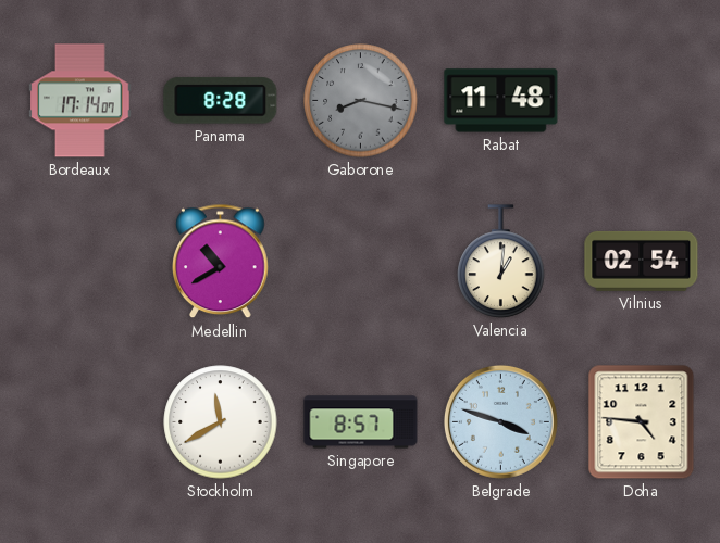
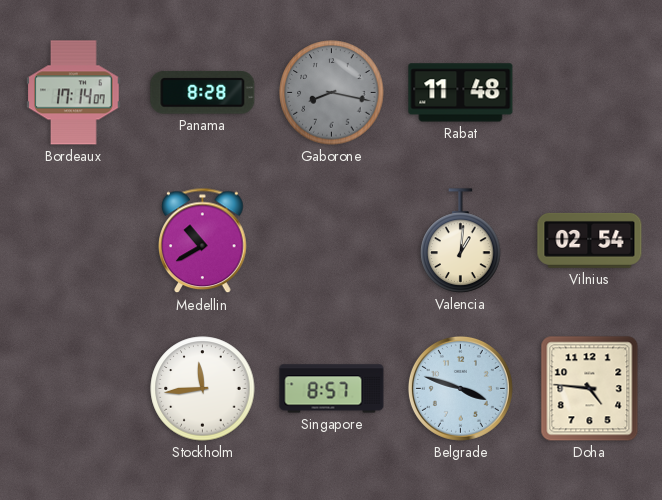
Stockholm: 11:40 -> 11:44 (203, 389)
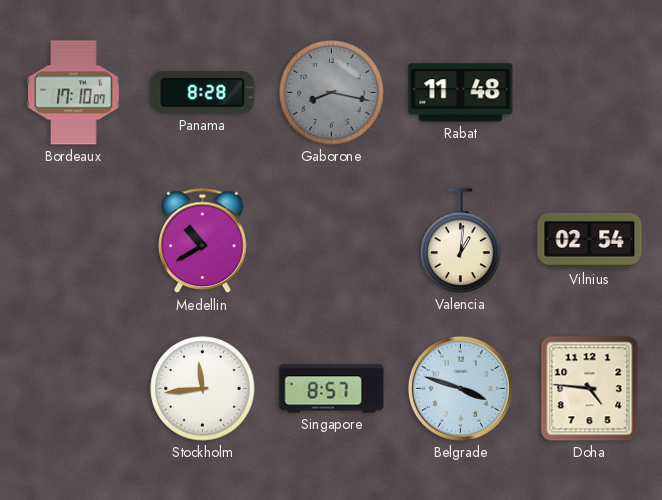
Bordeaux: 17:14 -> 17:10 (74, 93)
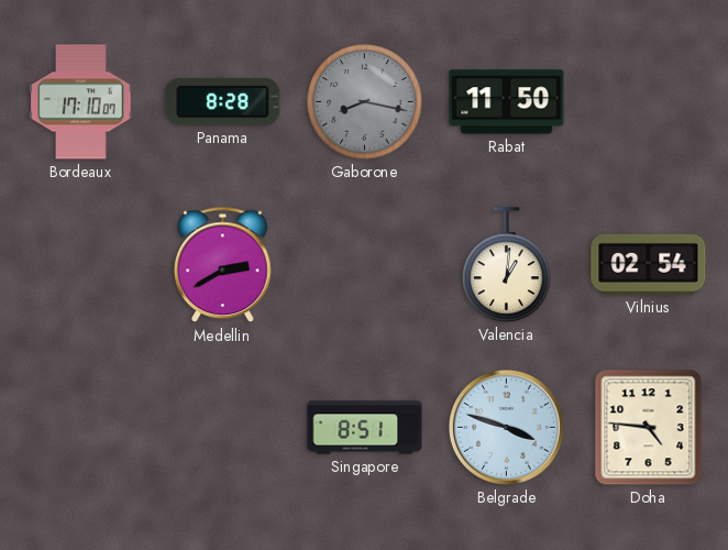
Rabat: 11:48 -> 11:50 (507, 102)
Medellin: 10:40 -> 2:40 (223, 265)
Stockholm: 11:44 -> none (203, 389)
Singapore: 8:57 -> 8:51 (365, 428)
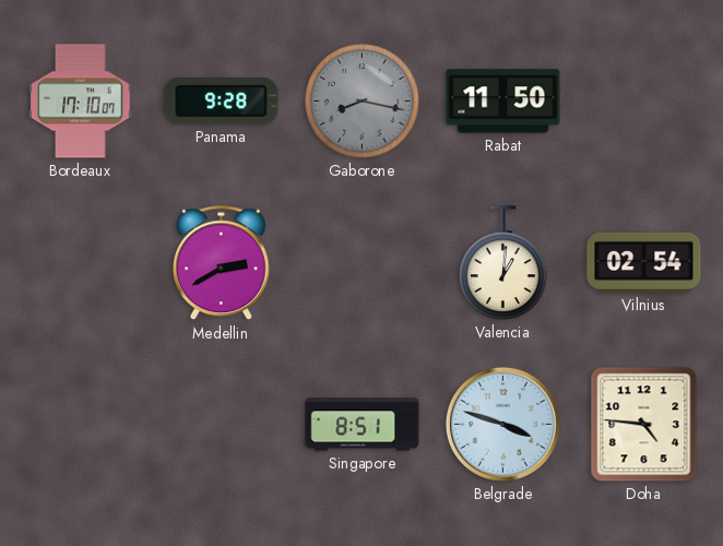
Panama: 8:28 -> 9:28 (222, 100)
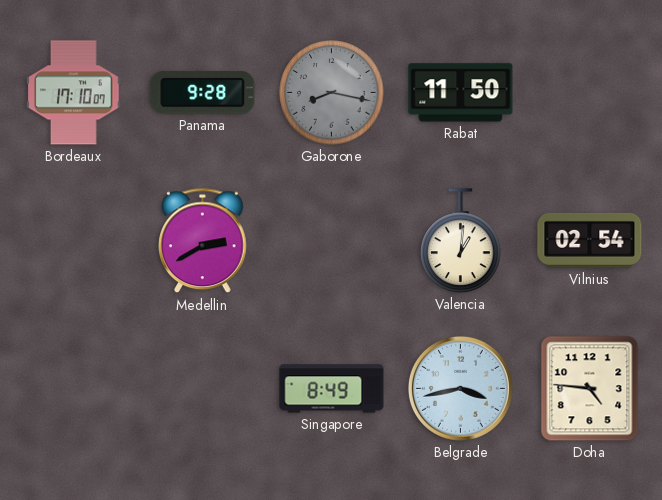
Singapore: 8:51 -> 8:49 (332, 389)
Belgrade: 3:48 -> 3:43 (460, 388)
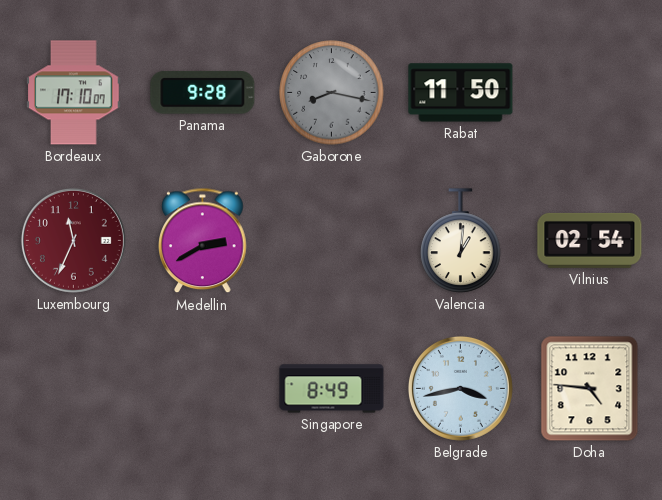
Luxembourg: none -> 11:34 (73, 240)
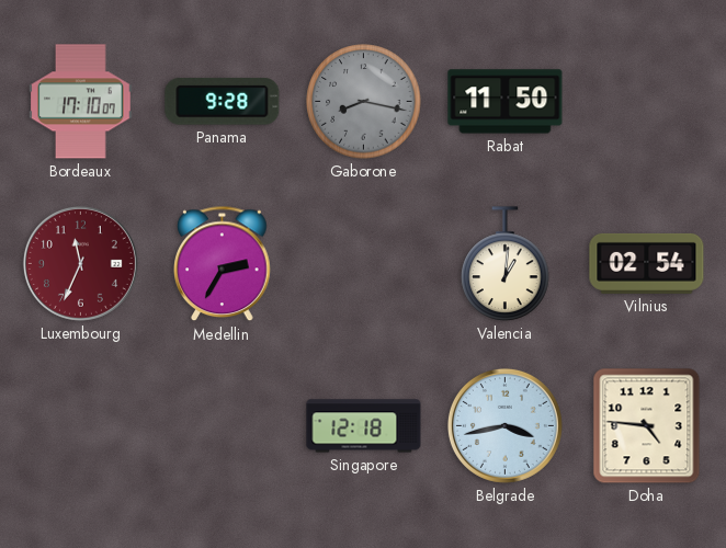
Medellin: 2:40 -> 2:35 (223, 264)
Singapore: 8:49 -> 12:18 (364, 426)
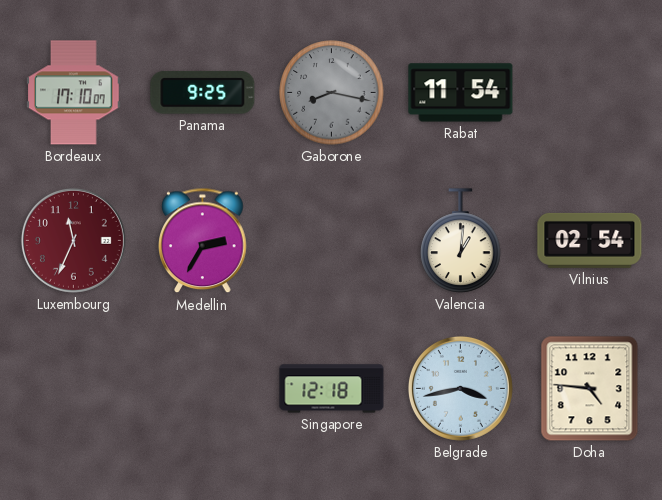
Panama: 9:28 -> 9:25 (203, 92)
Rabat: 11:50 -> 11:54 (461, 93)
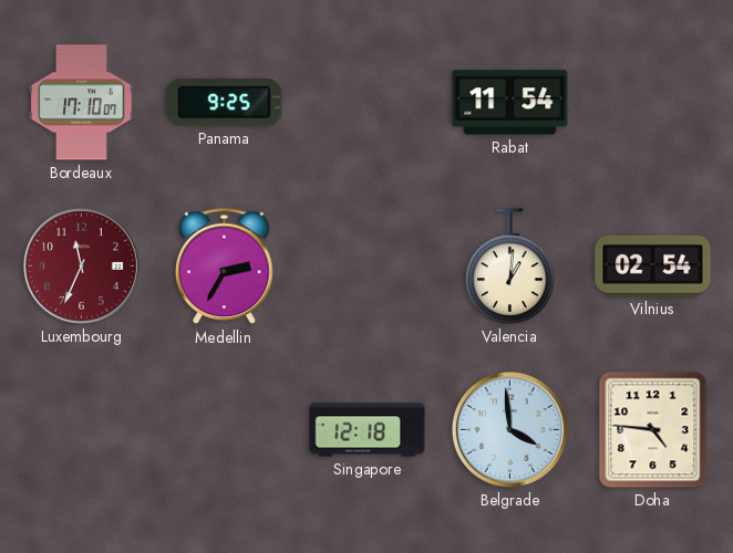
Gaborone: 8:17 -> none (332, 93)
Belgrade: 3:43 -> 3:59 (509, 429)
